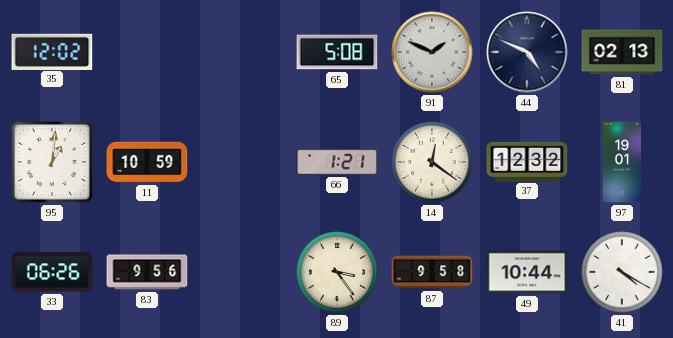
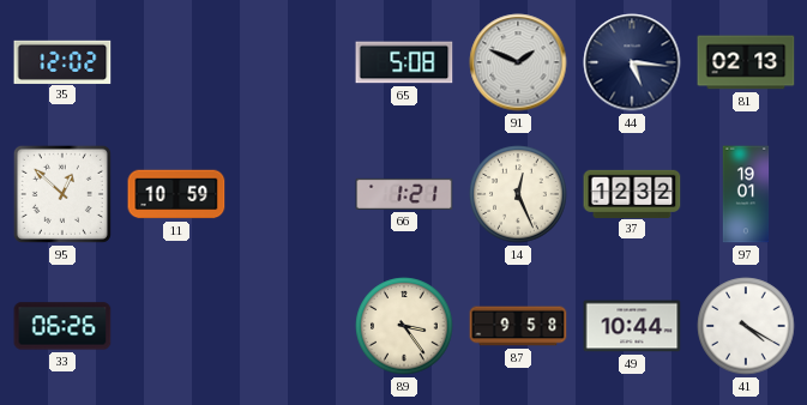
44: 4:49 -> 5:16 (632, 62)
95: 1:01 -> 12:52 (62, 194)
14: 12:21 -> 12:26 (518, 194)
83: 9:56 -> none (147, 272)
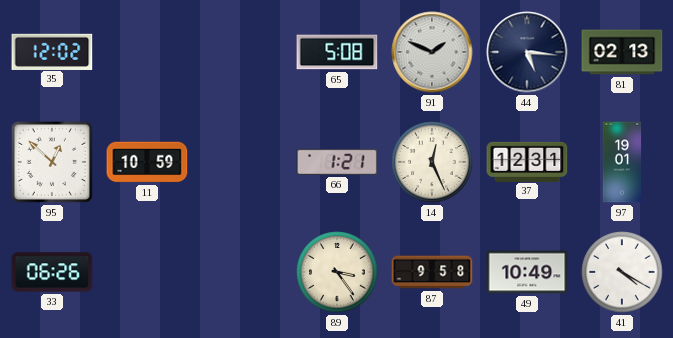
37: 12:32 -> 12:31 (527, 161)
49: 10:44 -> 10:49 (527, 272)
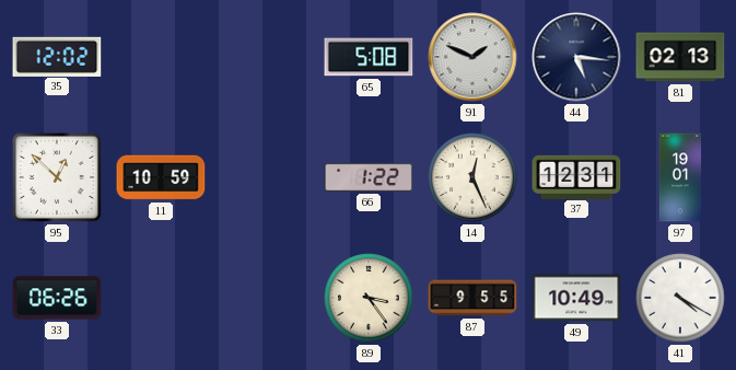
66: 1:21 -> 1:22 (369, 177)
87: 9:58 -> 9:55 (472, 298)
